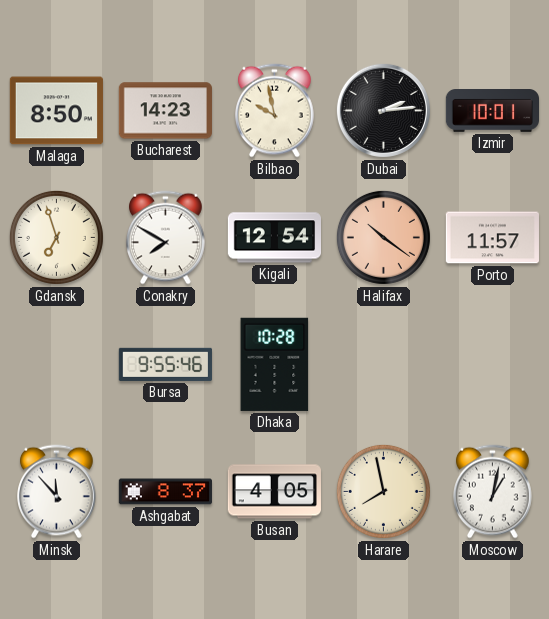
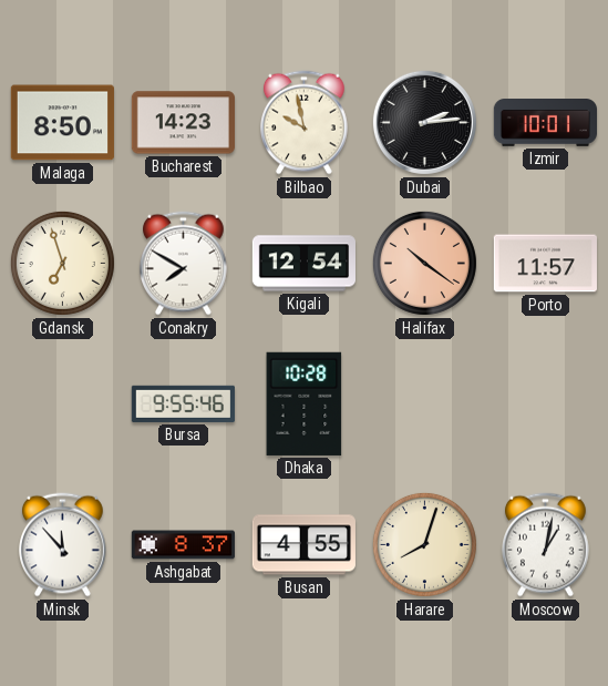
Busan: 4:05 -> 4:55 (303, 545)
Harare: 7:58 -> 8:03 (424, 544)
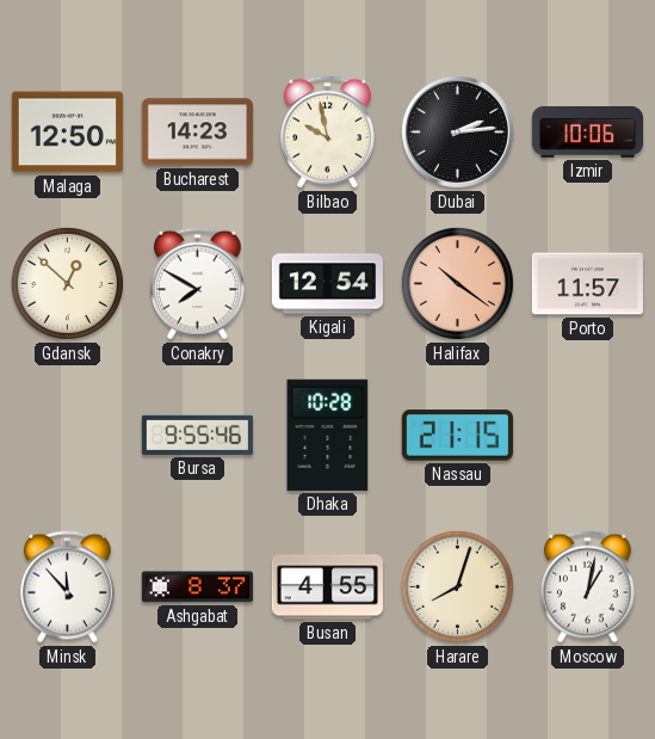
Malaga: 8:50 -> 12:50 (67, 133)
Izmir: 10:01 -> 10:06 (587, 133)
Gdansk: 6:57 -> 12:52 (67, 283)
Nassau: none -> 21:15 (457, 436)
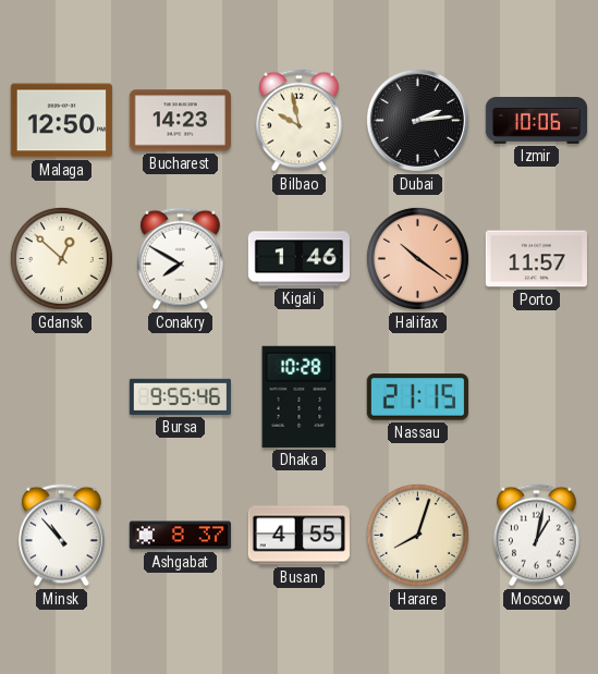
Kigali: 12:54 -> 1:46 (298, 259)
Minsk: 11:53 -> 10:53 (62, 536)
